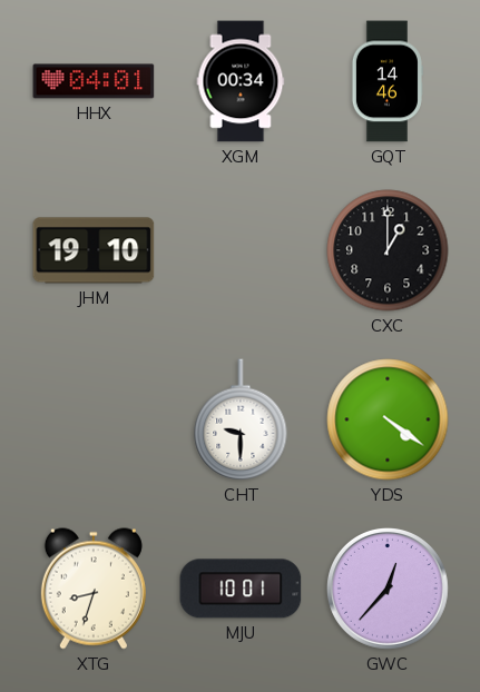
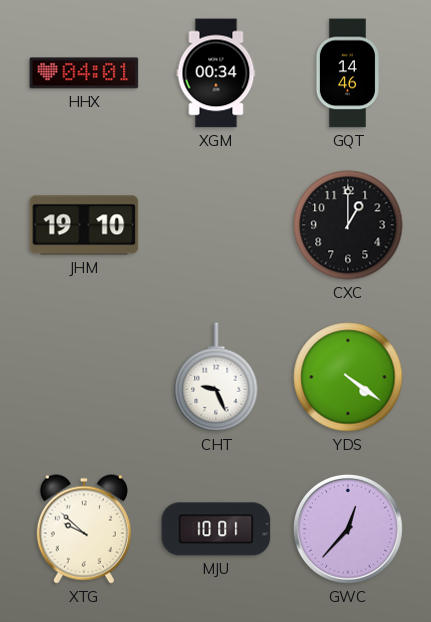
CHT: 9:30 -> 9:26 (216, 377)
XTG: 8:33 -> 9:52 (84, 529)
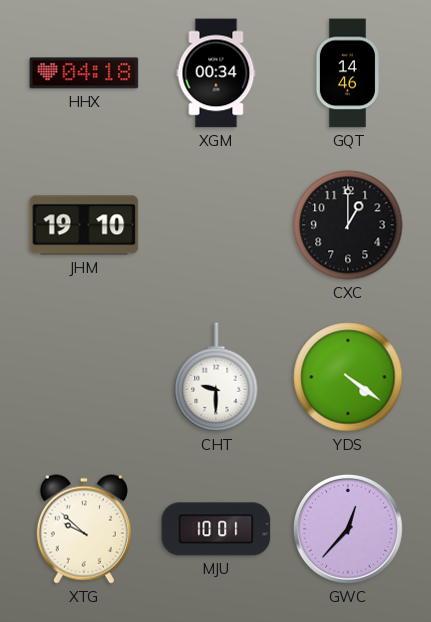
HHX: 04:01 -> 04:18 (84, 73)
CHT: 9:26 -> 9:30 (216, 377)
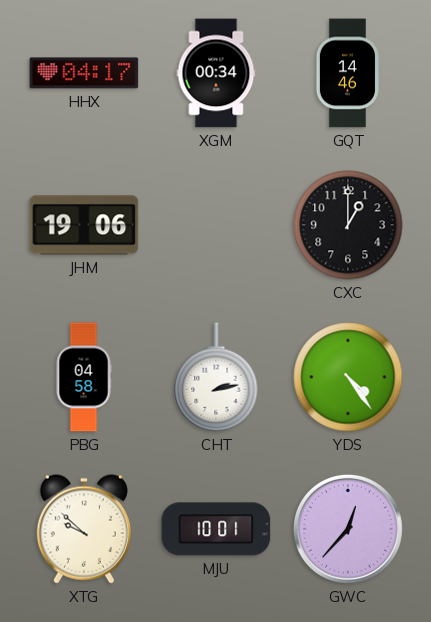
HHX: 04:18 -> 04:17 (84, 73)
JHM: 19:10 -> 19:06 (84, 225)
PBG: none -> 04:58 (84, 377)
CHT: 9:30 -> 2:13 (216, 377)
YDS: 4:21 -> 4:24 (348, 377)
